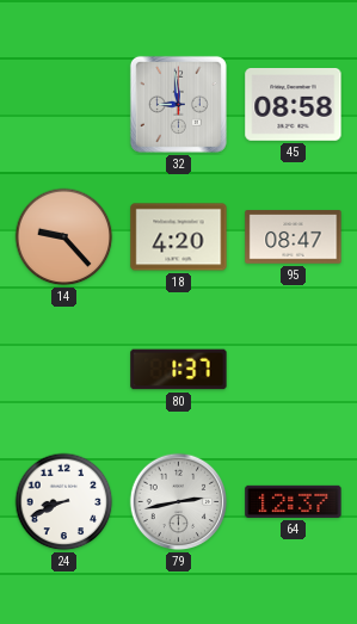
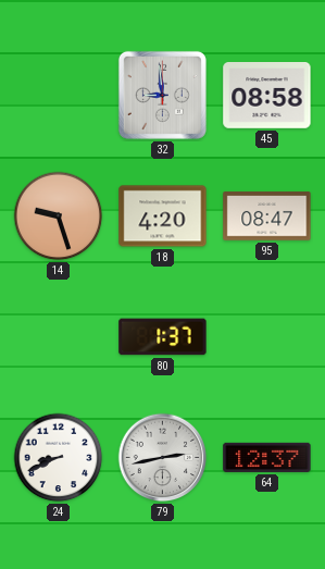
14: 9:23 -> 9:27 (59, 217)
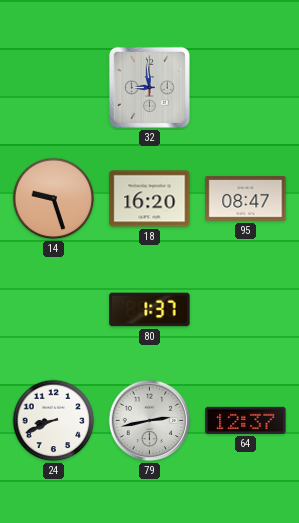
45: 08:58 -> none (267, 96)
18: 4:20 -> 16:20 (150, 199)
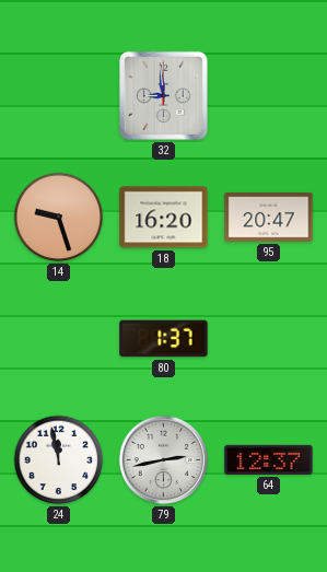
95: 08:47 -> 20:47 (269, 218)
24: 8:41 -> 11:58 (59, 460)
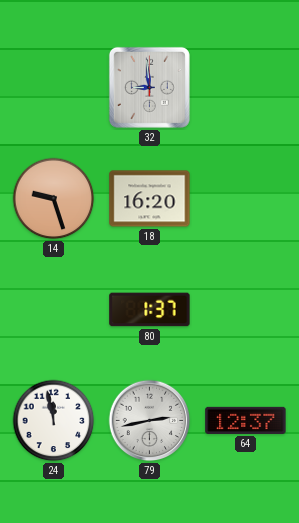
95: 20:47 -> none (269, 218)
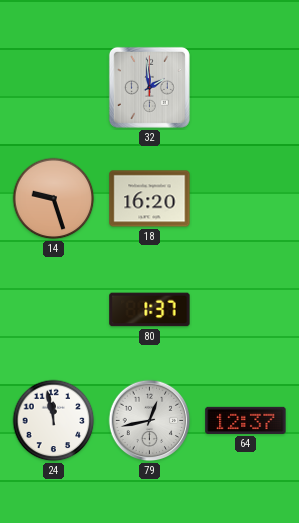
32: 8:59 -> 1:59 (149, 87)
79: 2:43 -> 12:43 (150, 421)
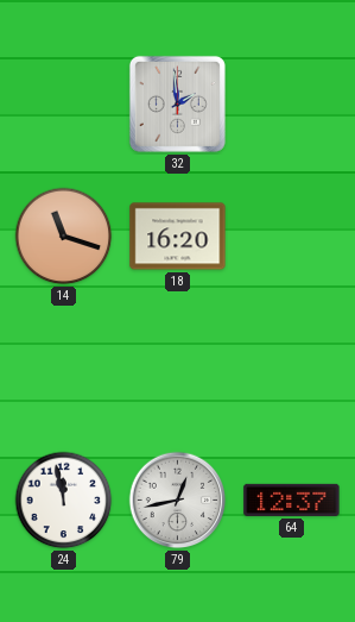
14: 9:27 -> 11:18 (64, 237)
80: 1:37 -> none (150, 310)
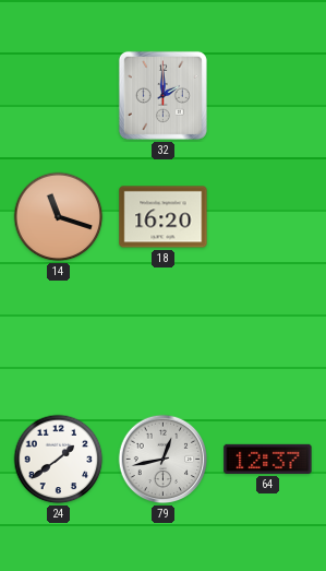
32: 1:59 -> 2:00 (162, 95)
24: 11:58 -> 1:39 (59, 460)
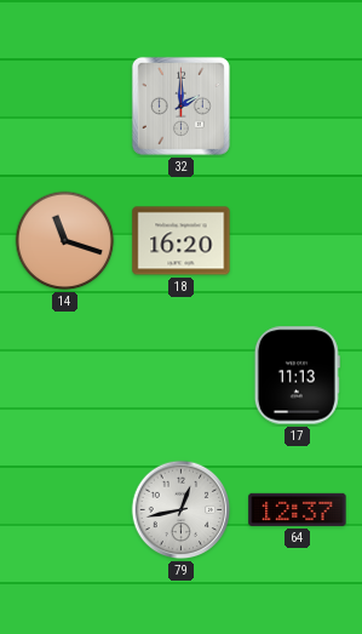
17: none -> 11:13 (297, 376)
24: 1:39 -> none (59, 460)
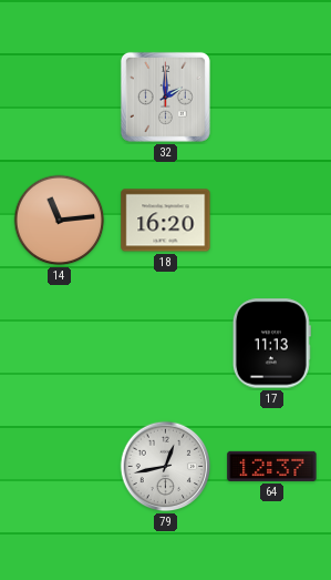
14: 11:18 -> 11:14 (60, 221)
